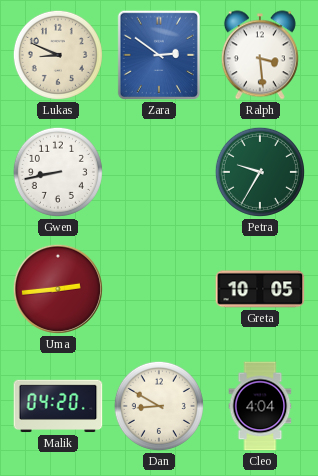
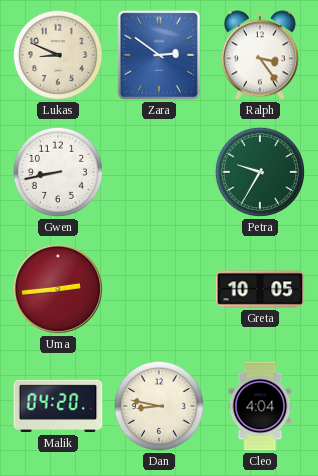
Ralph: 3:29 -> 3:24 (260, 55)
Dan: 8:50 -> 8:47 (159, 406)
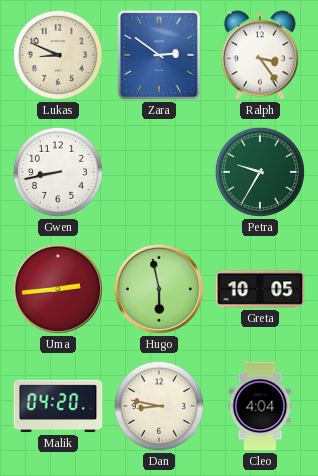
Hugo: none -> 5:58 (159, 289)
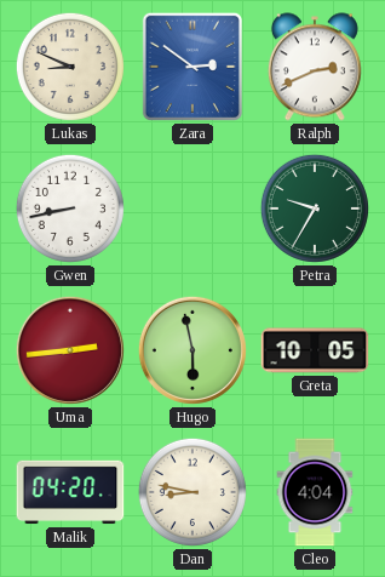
Ralph: 3:24 -> 2:41 (315, 67)
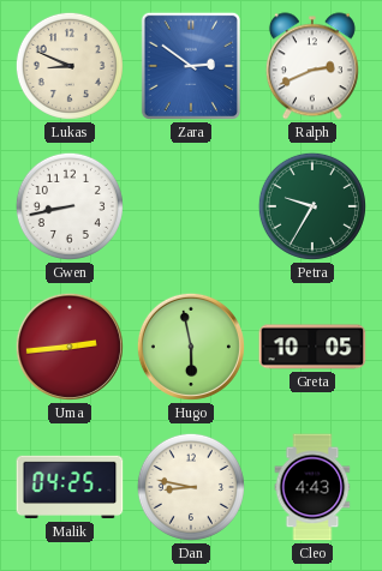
Malik: 04:20 -> 04:25 (70, 487)
Cleo: 4:04 -> 4:43 (312, 487)
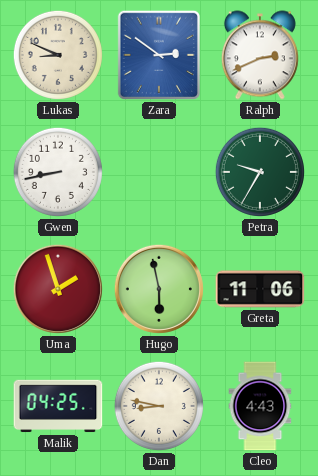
Uma: 2:44 -> 1:57 (58, 289)
Greta: 10:05 -> 11:06 (260, 289)
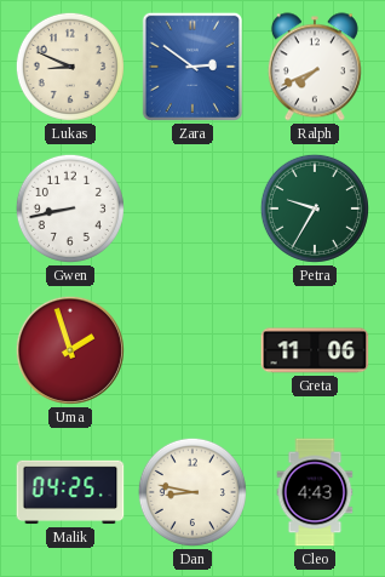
Ralph: 2:41 -> 7:41 (315, 67)
Hugo: 5:58 -> none (159, 289)
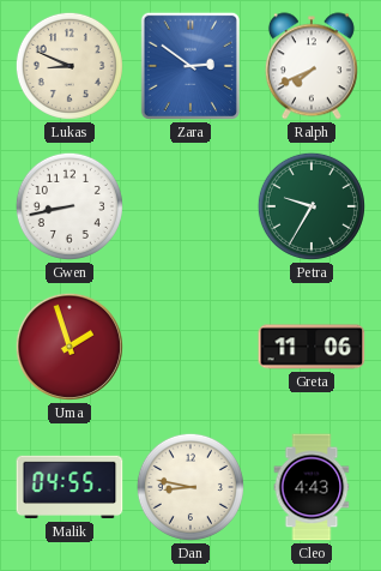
Malik: 04:25 -> 04:55 (69, 487)
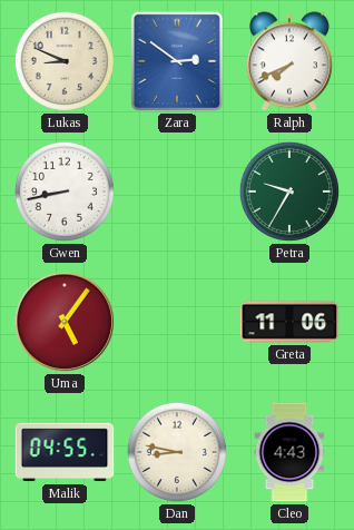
Uma: 1:57 -> 5:06 (65, 322)
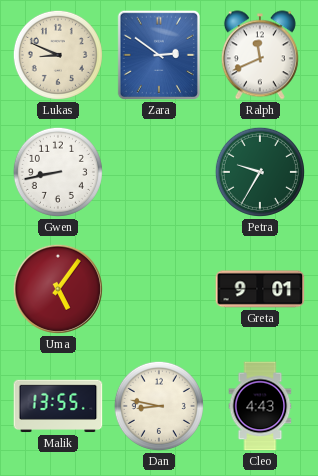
Ralph: 7:41 -> 11:41 (260, 55)
Greta: 11:06 -> 9:01 (260, 289)
Malik: 04:55 -> 13:55 (58, 406)
